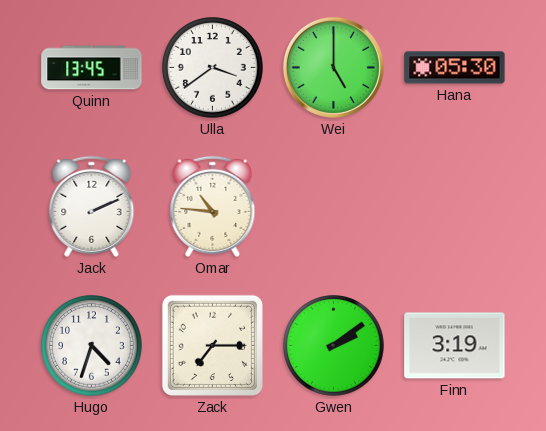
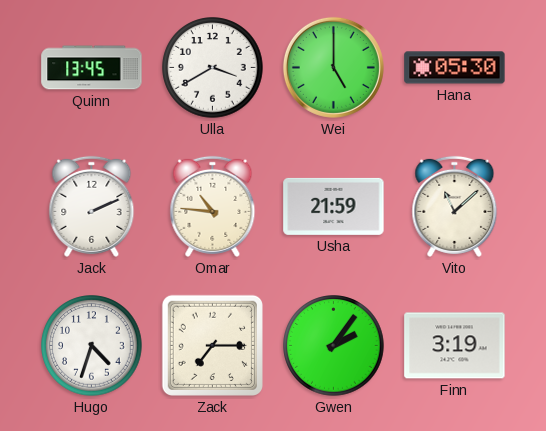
Ulla: 3:39 -> 3:40 (213, 68)
Usha: none -> 21:59 (334, 206)
Vito: none -> 11:08 (455, 206)
Gwen: 2:09 -> 2:06 (334, 346)
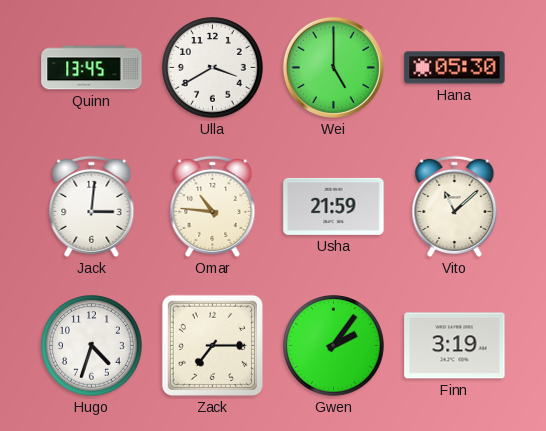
Jack: 2:11 -> 3:01 (92, 206)
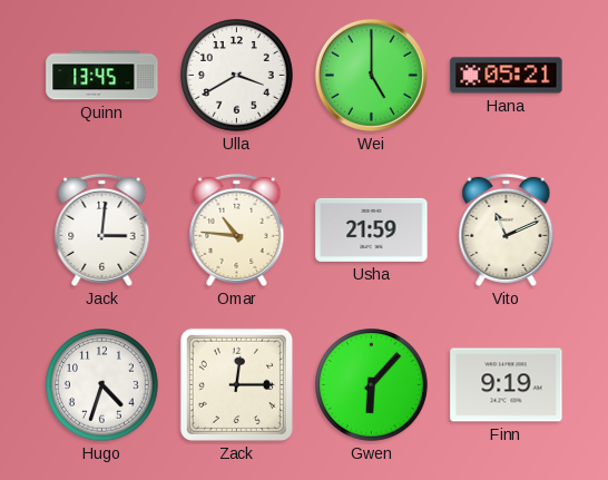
Hana: 05:30 -> 05:21 (507, 76)
Vito: 11:08 -> 11:11 (507, 229)
Zack: 7:15 -> 12:15 (236, 384)
Gwen: 2:06 -> 6:07 (372, 385)
Finn: 3:19 -> 9:19 (507, 385)
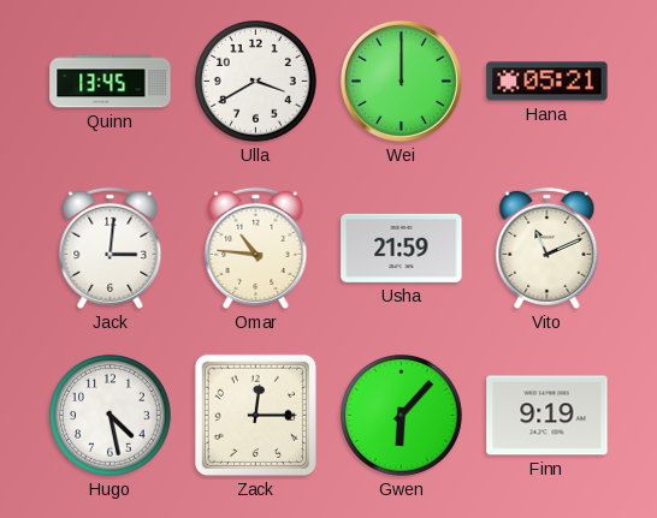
Wei: 5:00 -> 12:00 (401, 81)
Hugo: 4:33 -> 4:28 (111, 416)
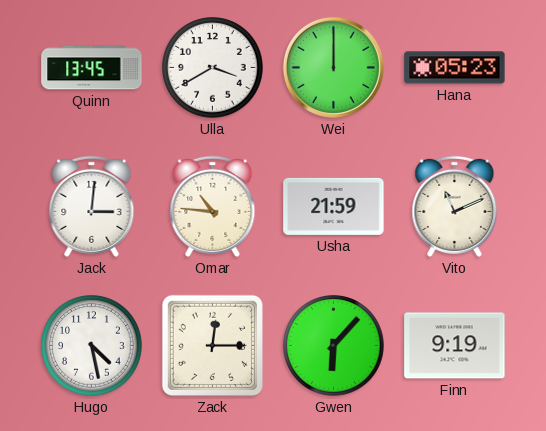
Hana: 05:21 -> 05:23 (455, 68)
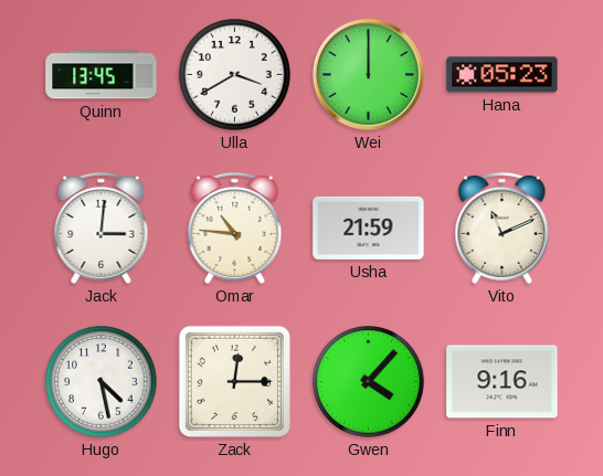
Gwen: 6:07 -> 4:07 (369, 382)
Finn: 9:19 -> 9:16 (503, 382)
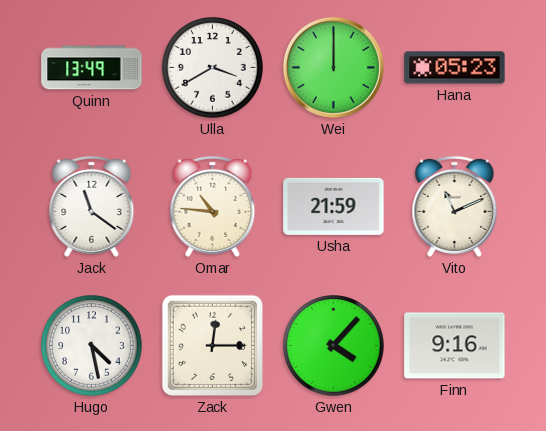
Quinn: 13:45 -> 13:49 (92, 68)
Jack: 3:01 -> 11:21 (92, 206)
